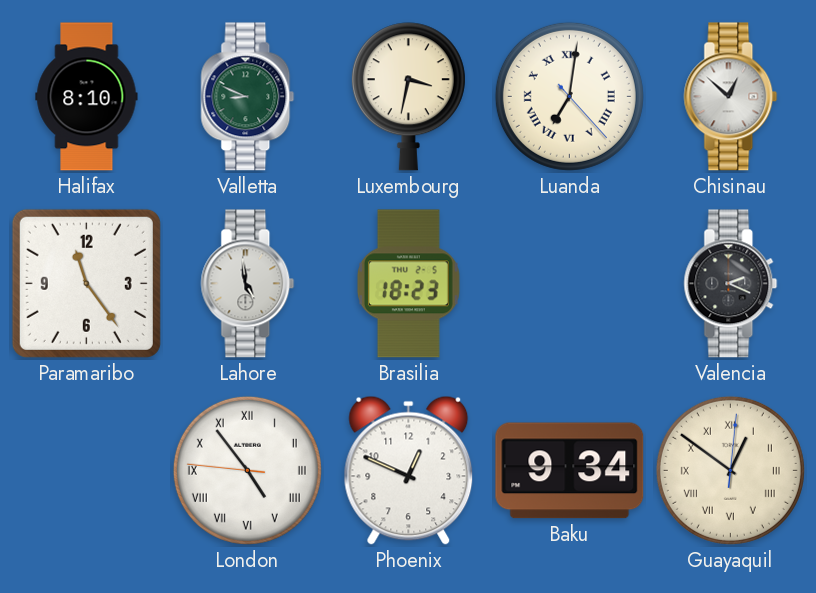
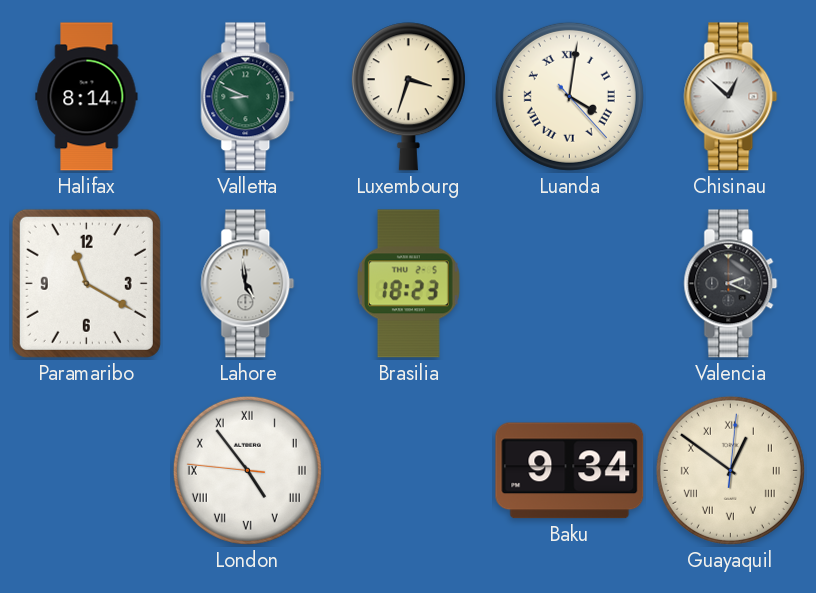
Halifax: 8:10 -> 8:14 (87, 97)
Luxembourg: 3:32 -> 3:33 (408, 97)
Luanda: 7:01 -> 4:01 (569, 96)
Paramaribo: 11:24 -> 11:20 (86, 283)
Phoenix: 12:49 -> none (409, 470)
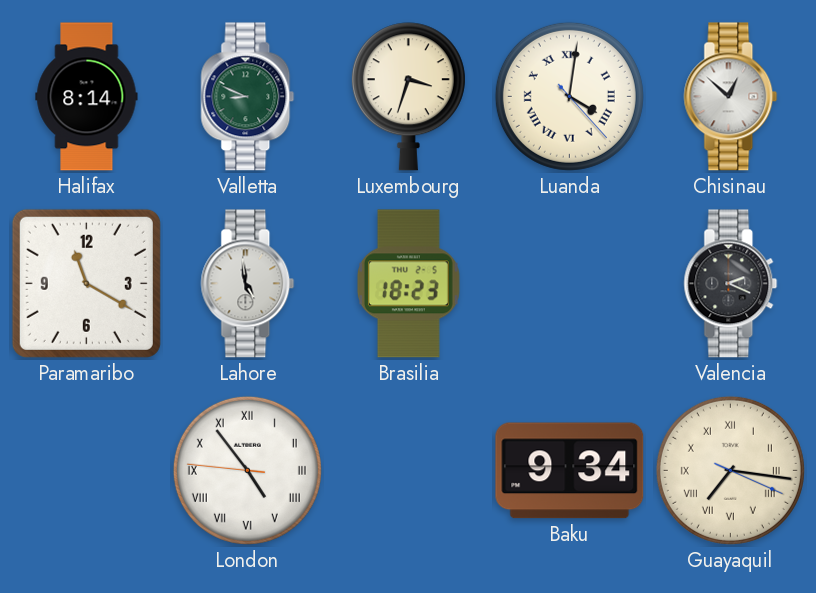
Guayaquil: 12:51 -> 7:16 (730, 470)
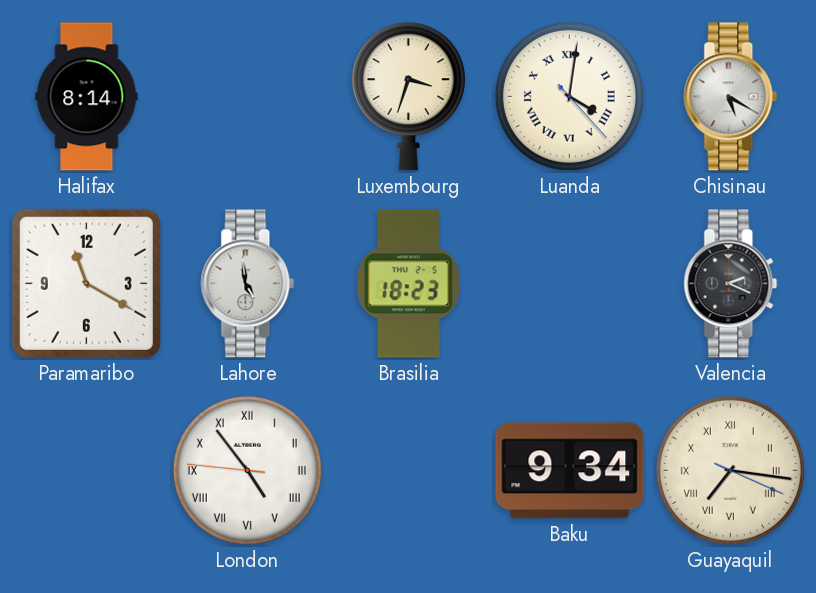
Valletta: 8:49 -> none (248, 97)
Chisinau: 12:52 -> 5:20 (731, 97)
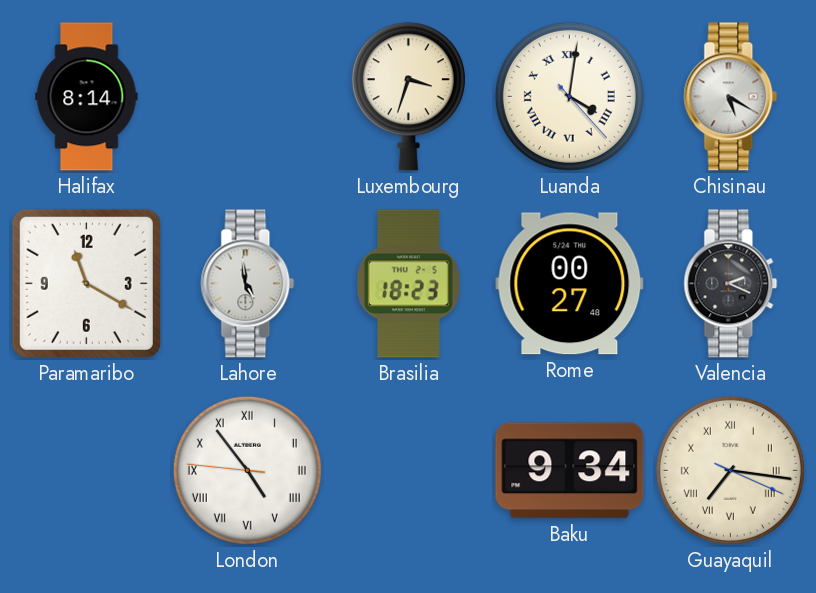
Rome: none -> 00:27 (570, 284)
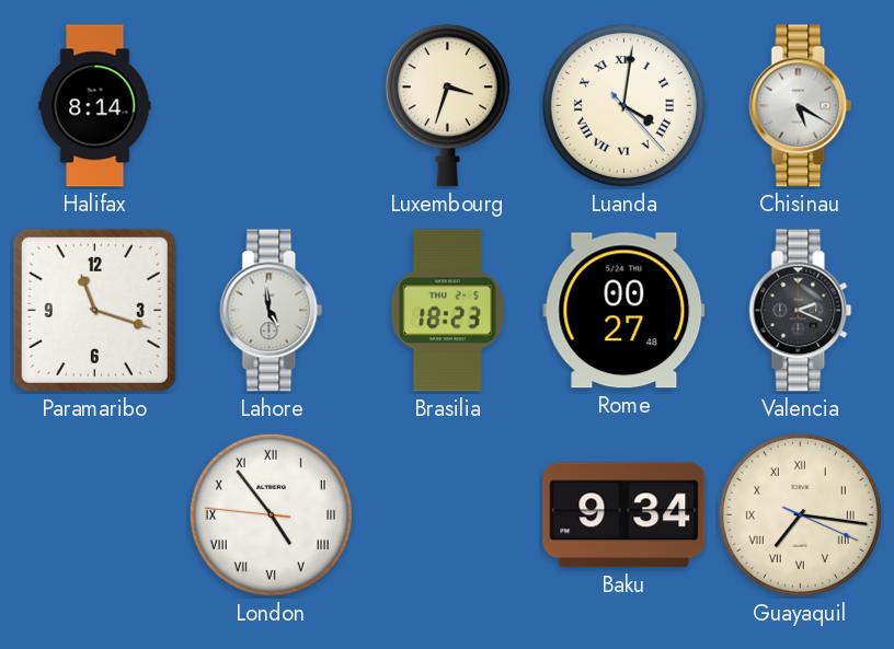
Paramaribo: 11:20 -> 11:18 (94, 310)
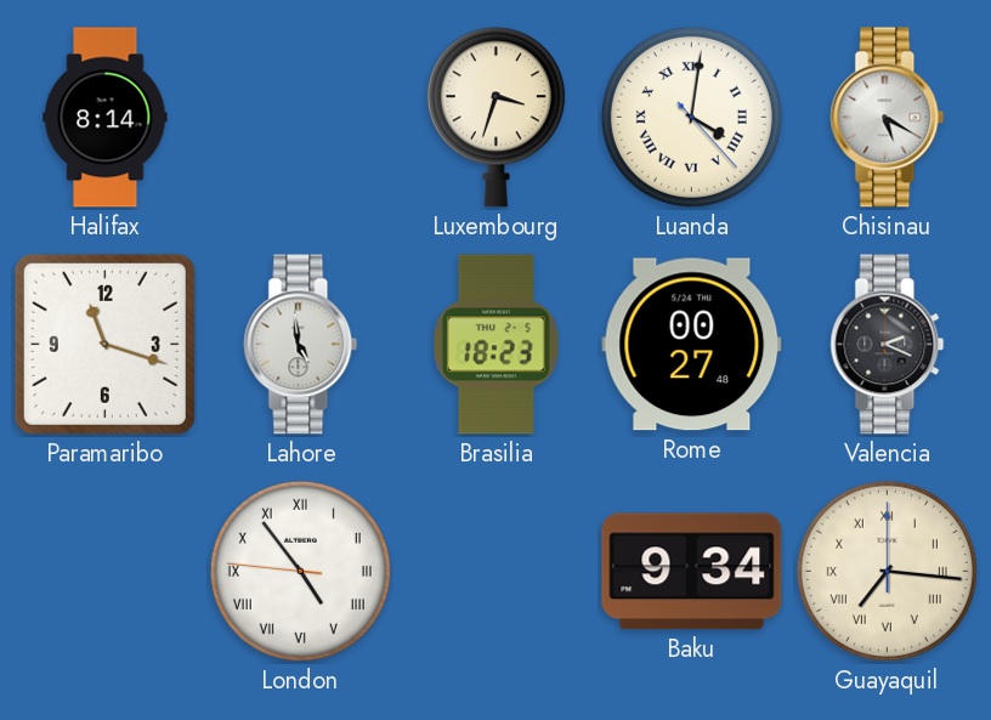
Guayaquil: 7:16:19 -> 7:16:00 (887, 571)
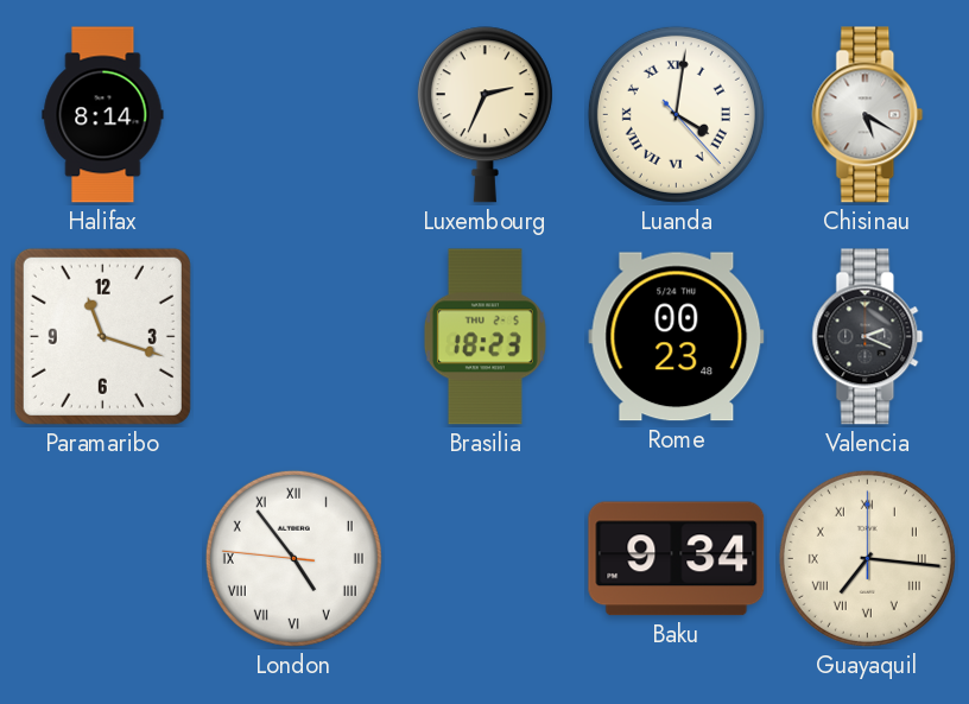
Luxembourg: 3:33 -> 2:34 (484, 115)
Lahore: 4:59 -> none (301, 345)
Rome: 00:27 -> 00:23 (677, 337)
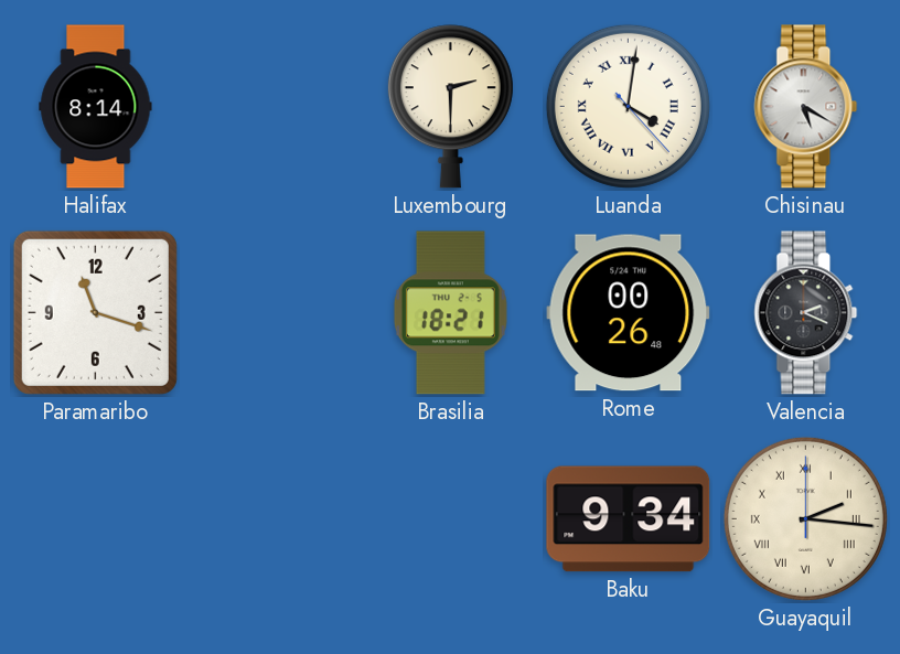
Luxembourg: 2:34 -> 2:30 (450, 107)
Brasilia: 18:23 -> 18:21 (450, 313)
Rome: 00:23 -> 00:26 (629, 313)
London: 4:53 -> none (293, 558)
Guayaquil: 7:16 -> 2:16 (805, 518)
